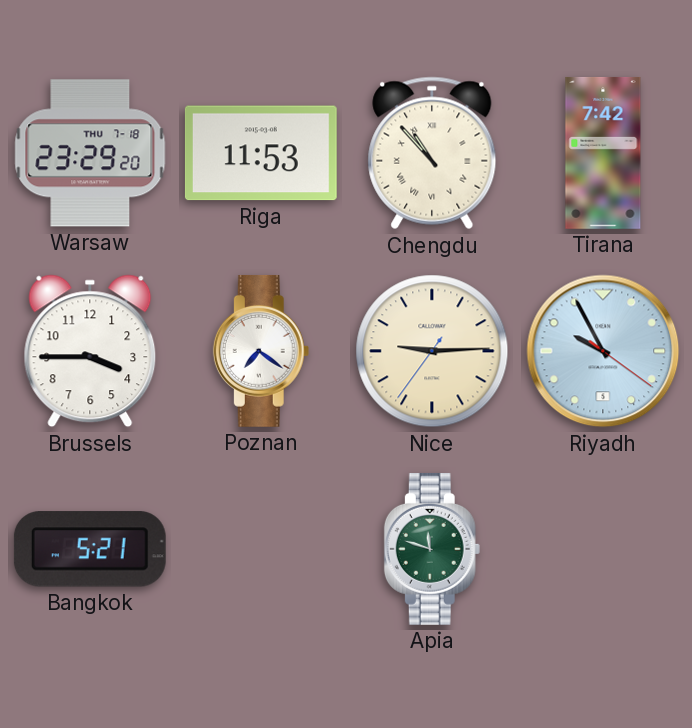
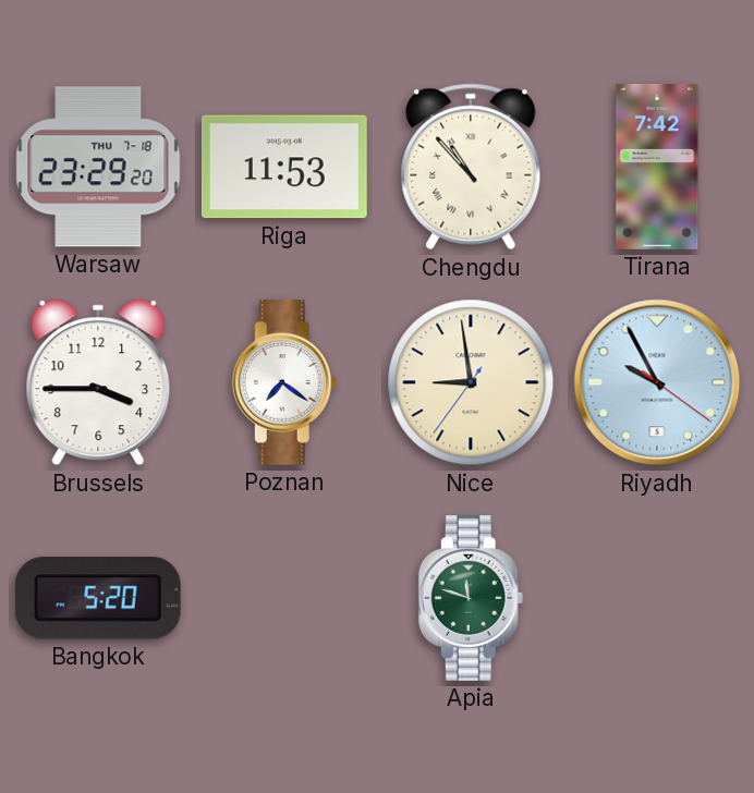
Nice: 9:14 -> 8:58 (471, 382)
Bangkok: 5:21 -> 5:20 (98, 598)
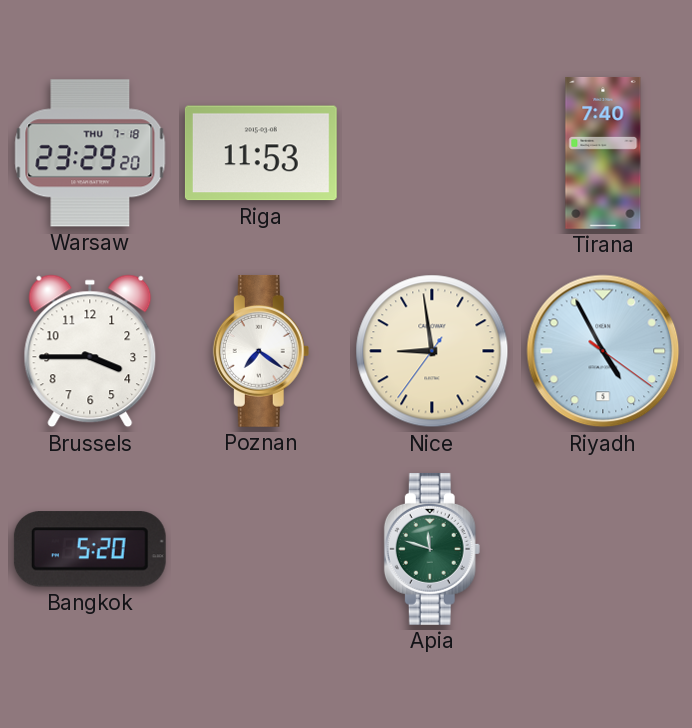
Chengdu: 10:53 -> none (471, 167)
Tirana: 7:42 -> 7:40 (603, 153)
Riyadh: 9:55 -> 4:55 (603, 351)
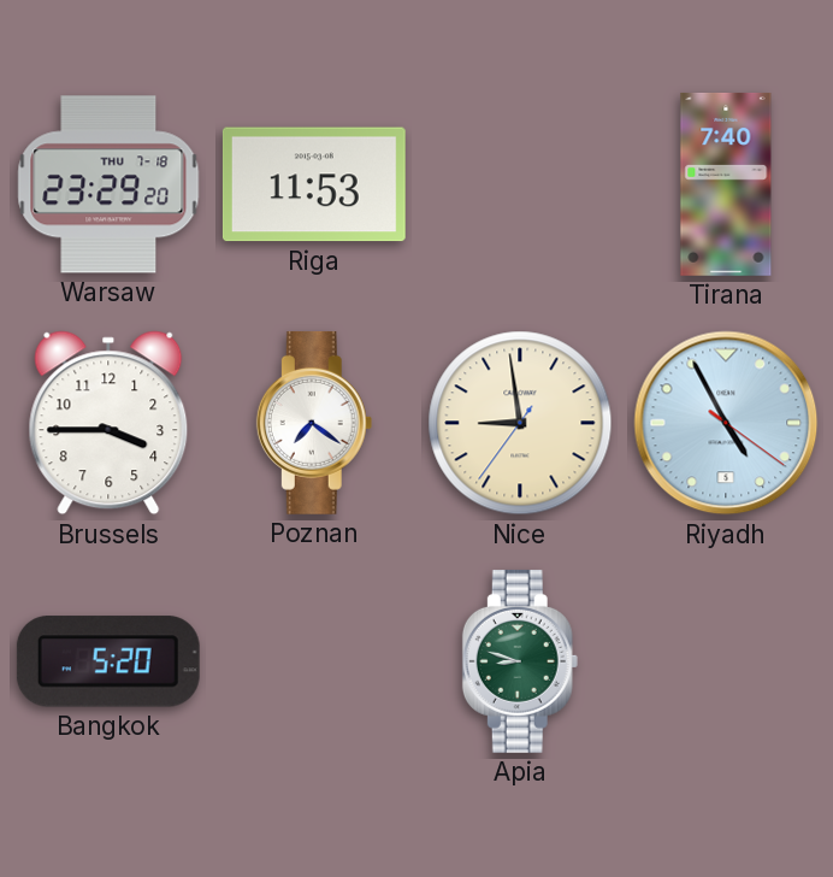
Apia: 11:48 -> 8:48 (520, 661)
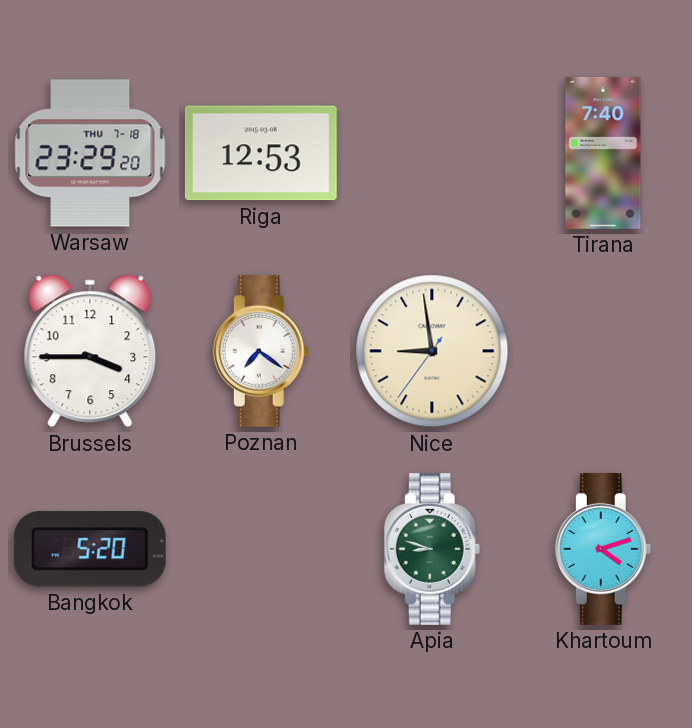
Riga: 11:53 -> 12:53 (261, 153)
Riyadh: 4:55 -> none (726, 423)
Khartoum: none -> 4:12 (603, 549)
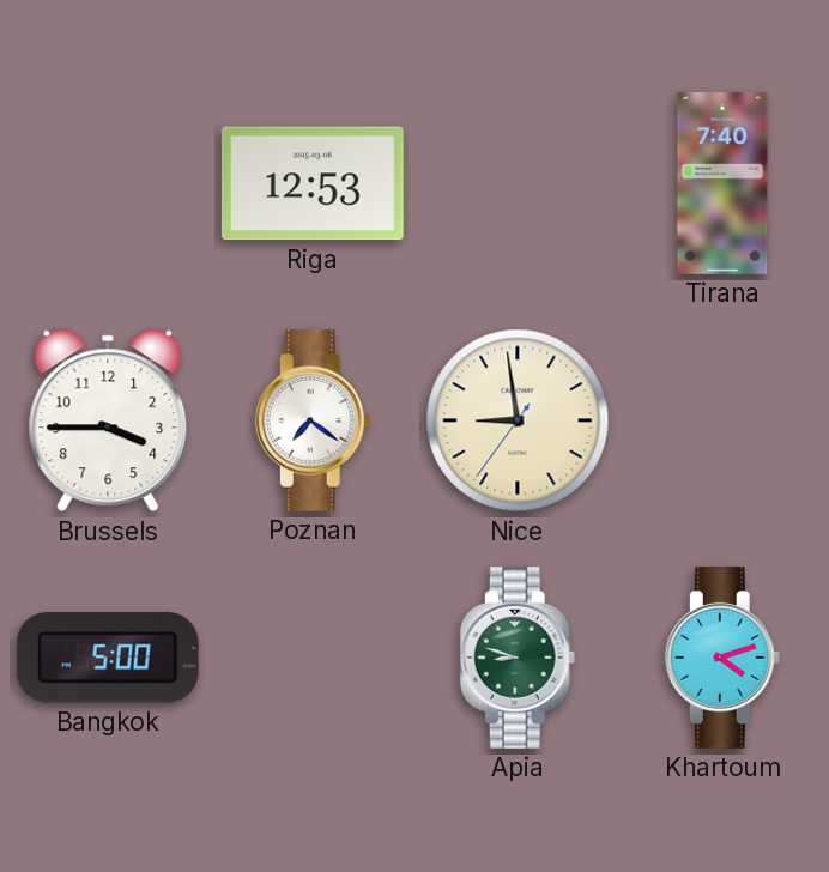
Warsaw: 23:29 -> none (90, 153)
Bangkok: 5:20 -> 5:00 (108, 658)
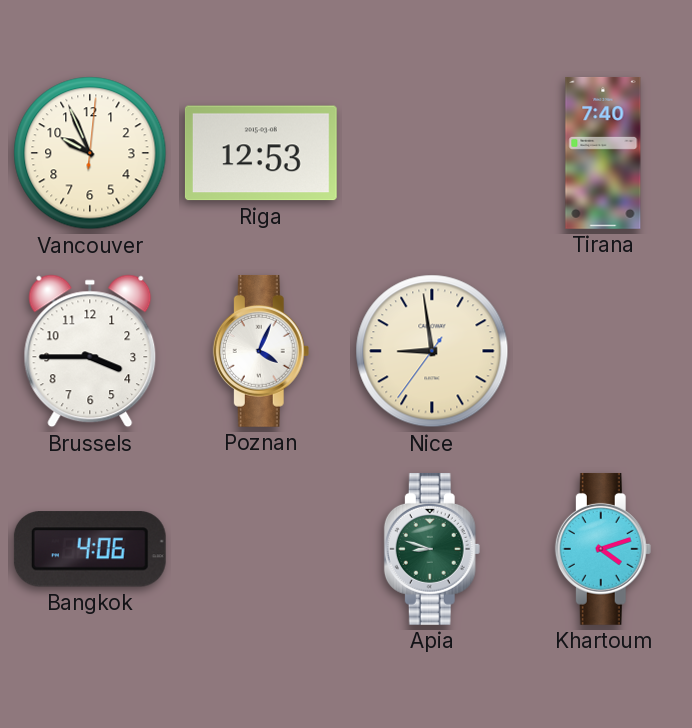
Vancouver: none -> 9:56 (90, 153)
Poznan: 7:21 -> 4:04 (261, 351)
Bangkok: 5:00 -> 4:06 (90, 549)
